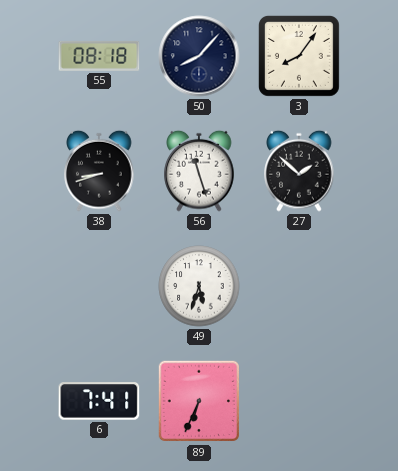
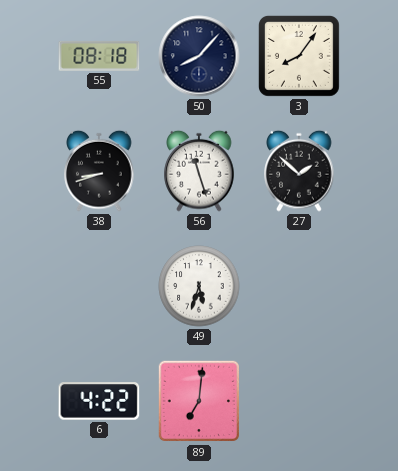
6: 7:41 -> 4:22 (99, 401)
89: 6:34 -> 7:01 (199, 401)
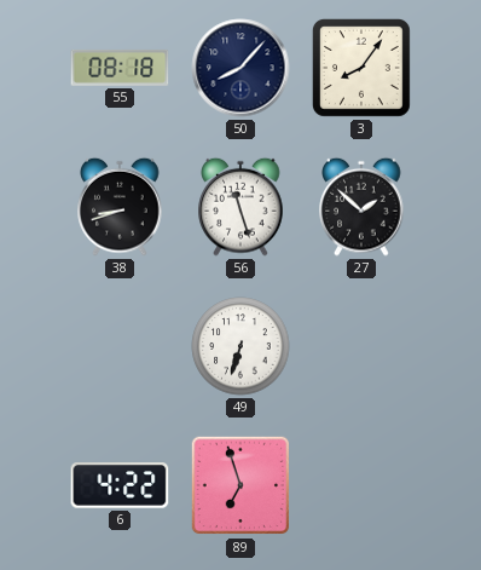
49: 5:33 -> 6:33 (240, 346)
89: 7:01 -> 6:57 (240, 485)
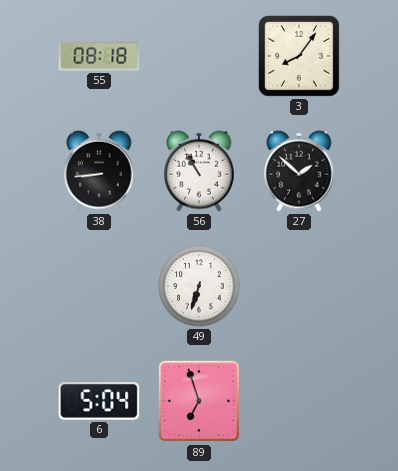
50: 8:07 -> none (240, 68)
38: 8:42 -> 8:44 (99, 171)
56: 11:27 -> 10:55 (199, 171)
6: 4:22 -> 5:04 (99, 401)
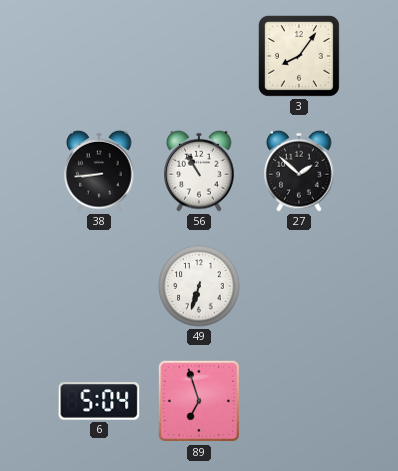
55: 08:18 -> none (99, 56)
